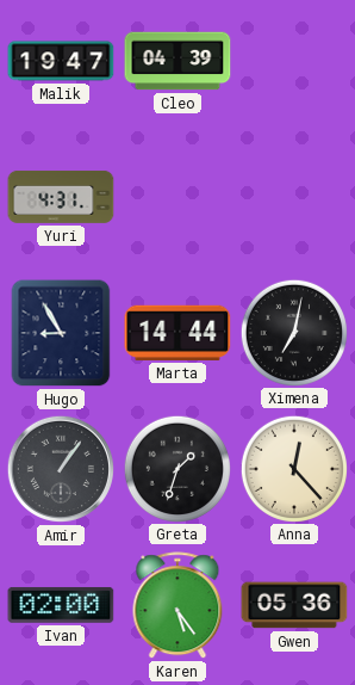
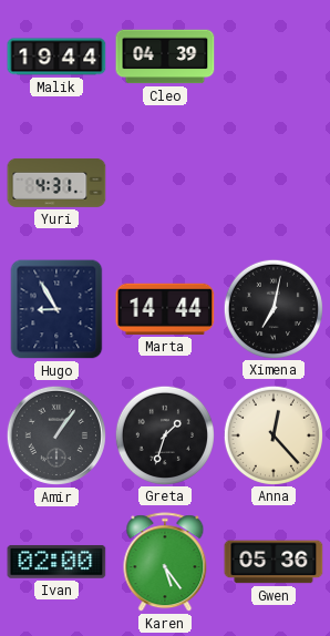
Malik: 19:47 -> 19:44 (56, 57)
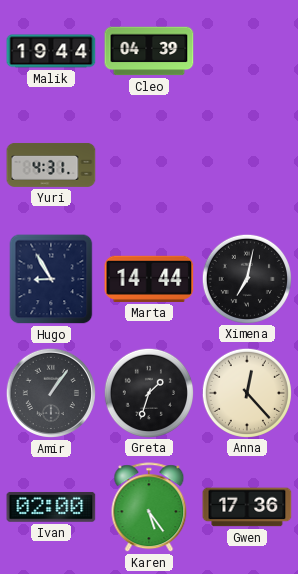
Gwen: 05:36 -> 17:36 (247, 507)
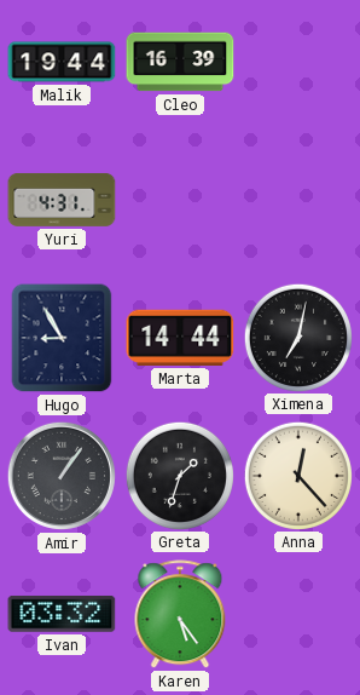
Cleo: 04:39 -> 16:39 (180, 62)
Ivan: 02:00 -> 03:32 (62, 614)
Gwen: 17:36 -> none (247, 507)
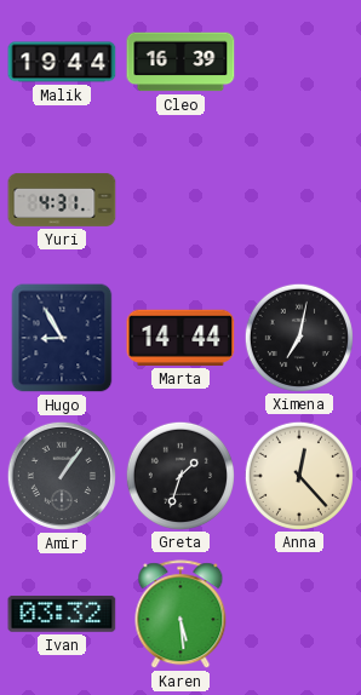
Karen: 5:24 -> 5:29 (180, 615)
